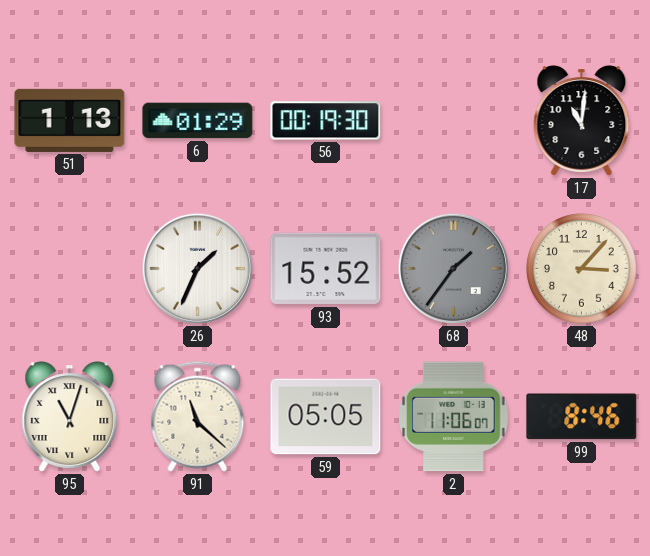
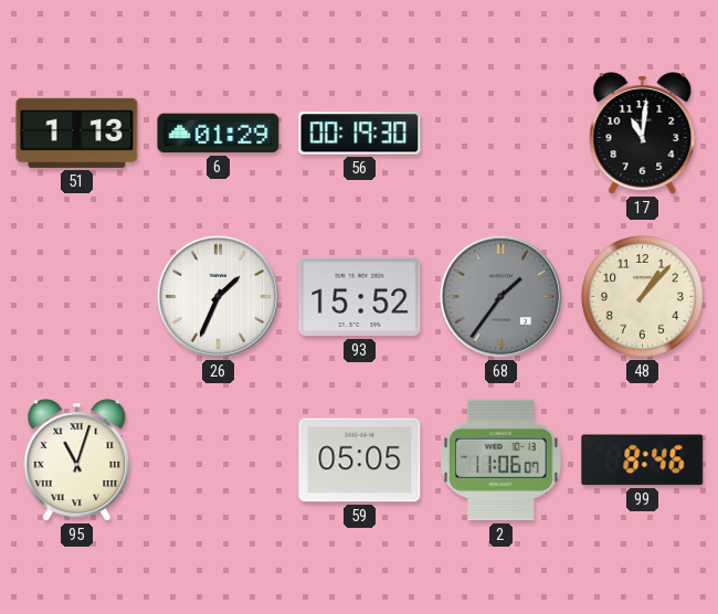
48: 3:07 -> 1:07 (643, 297)
91: 11:22 -> none (198, 416)
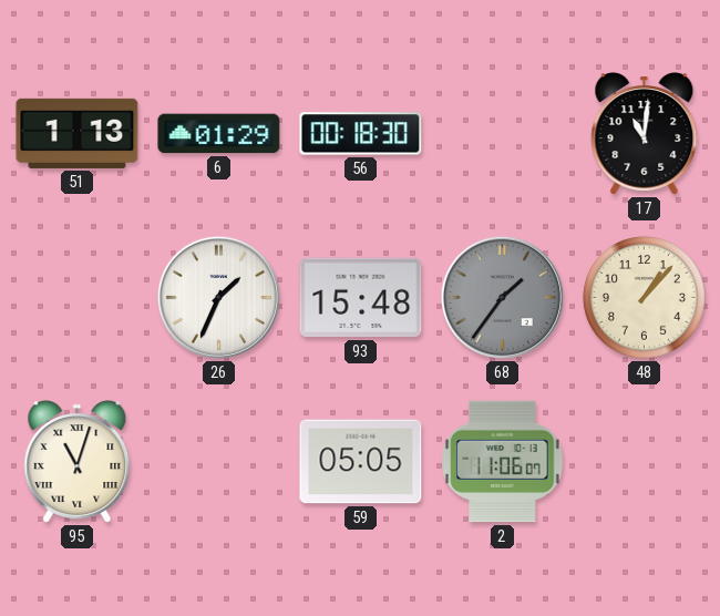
56: 00:19 -> 00:18 (361, 134)
93: 15:52 -> 15:48 (361, 298)
99: 8:46 -> none (643, 460)
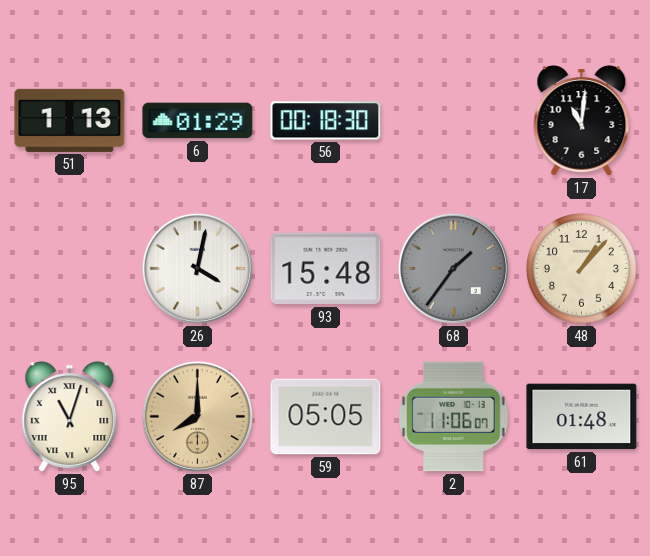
26: 1:34 -> 4:02 (197, 268)
87: none -> 8:00 (197, 416)
61: none -> 01:48 (582, 417)
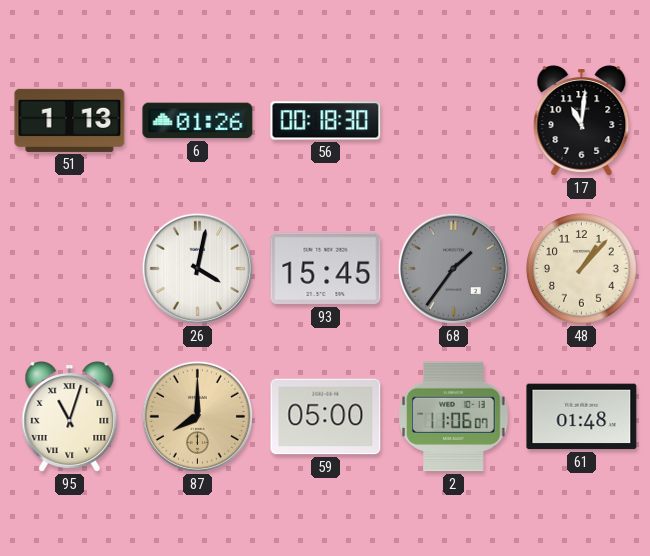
6: 01:29 -> 01:26 (198, 121)
93: 15:48 -> 15:45 (326, 269)
59: 05:05 -> 05:00 (326, 417)
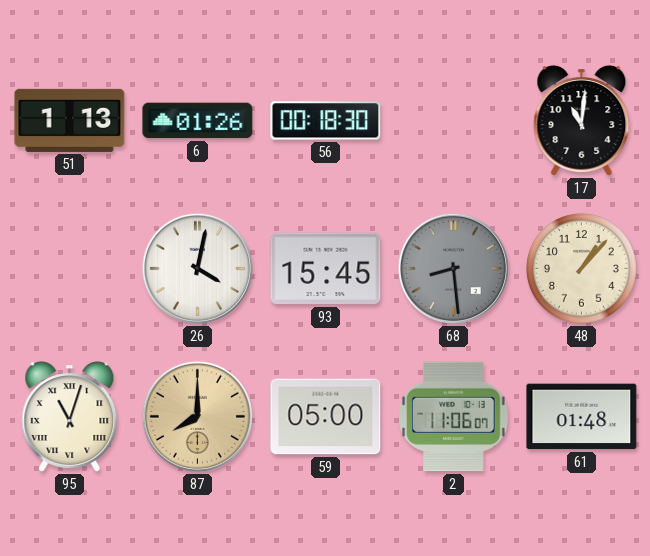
68: 1:36 -> 8:29 (453, 268)
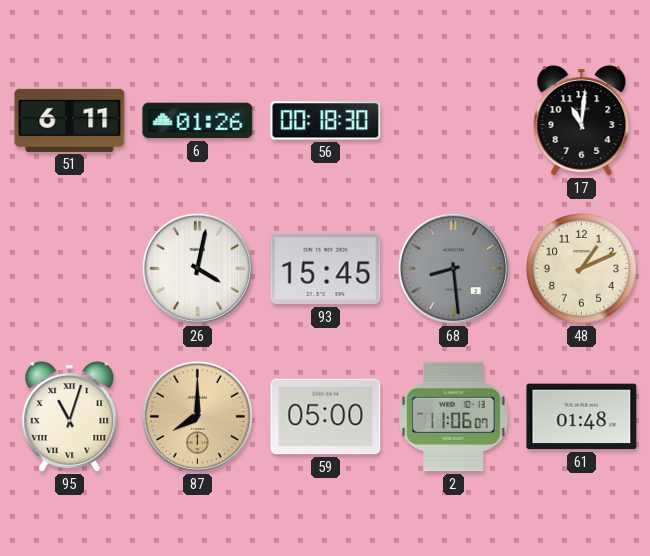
51: 1:13 -> 6:11 (70, 120)
48: 1:07 -> 1:11 (582, 269)
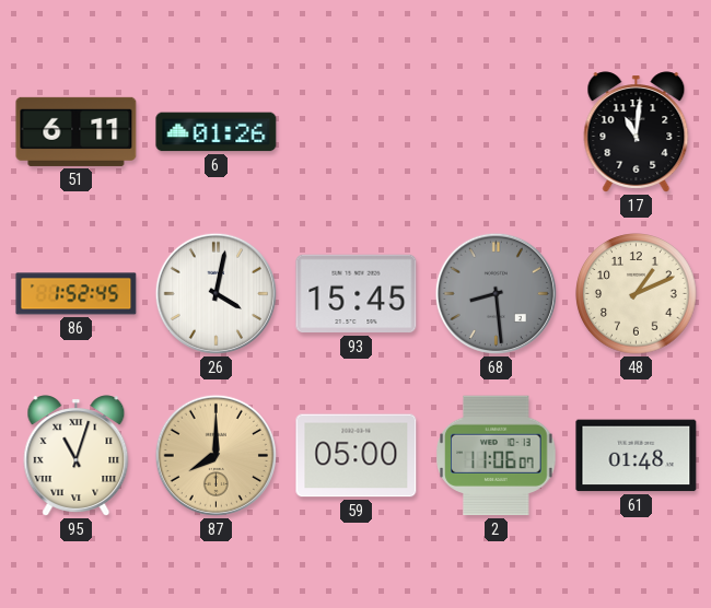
56: 00:18 -> none (326, 121)
86: none -> 1:52 (77, 294)
